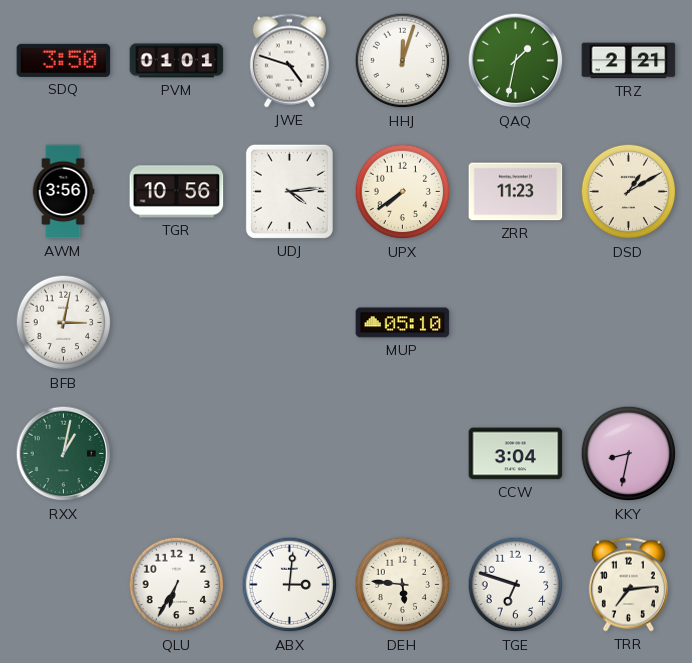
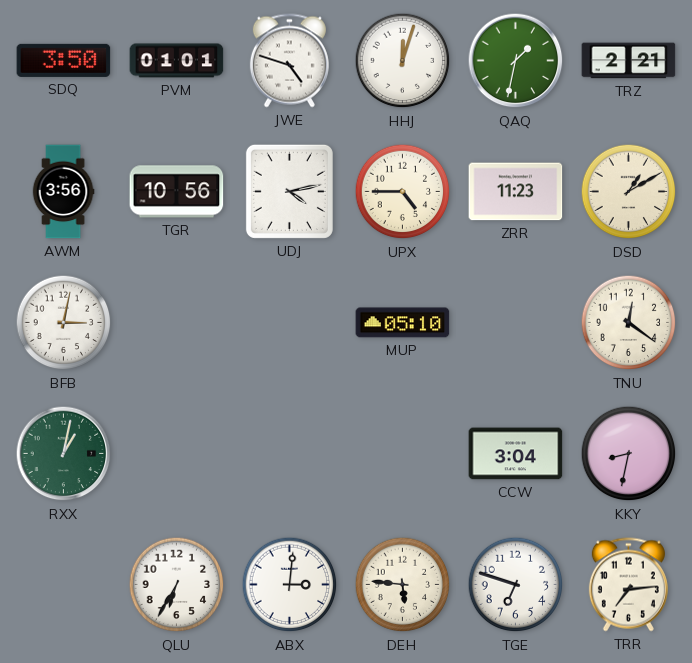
UDJ: 4:14 -> 4:13 (289, 191)
UPX: 7:39 -> 4:45 (403, 192)
TNU: none -> 12:21 (629, 323)
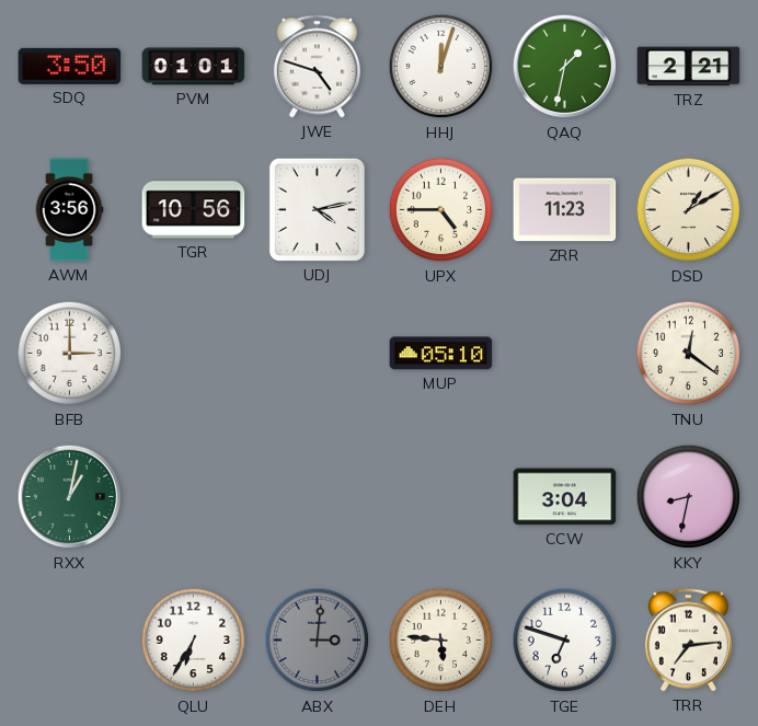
BFB: 3:02 -> 3:00 (70, 354)
ABX dial: white -> grey (318, 641)
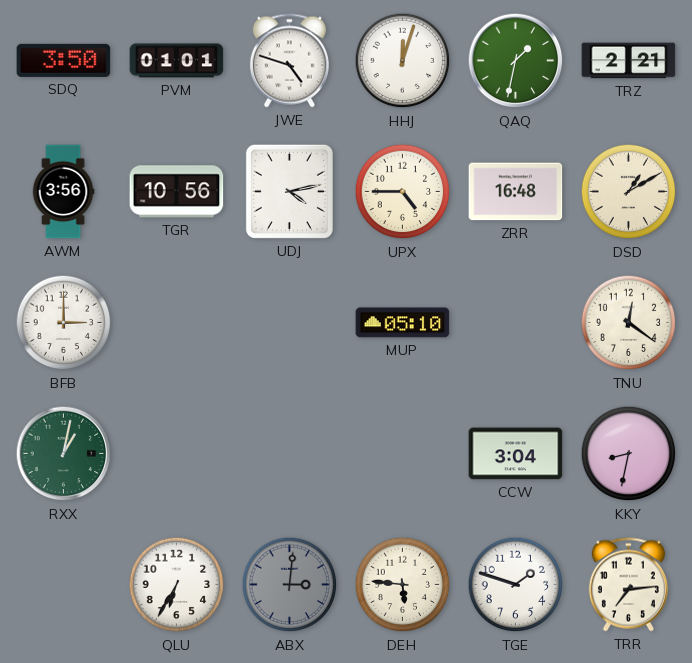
ZRR: 11:23 -> 16:48 (516, 192)
TGE: 6:48 -> 1:48 (516, 585)
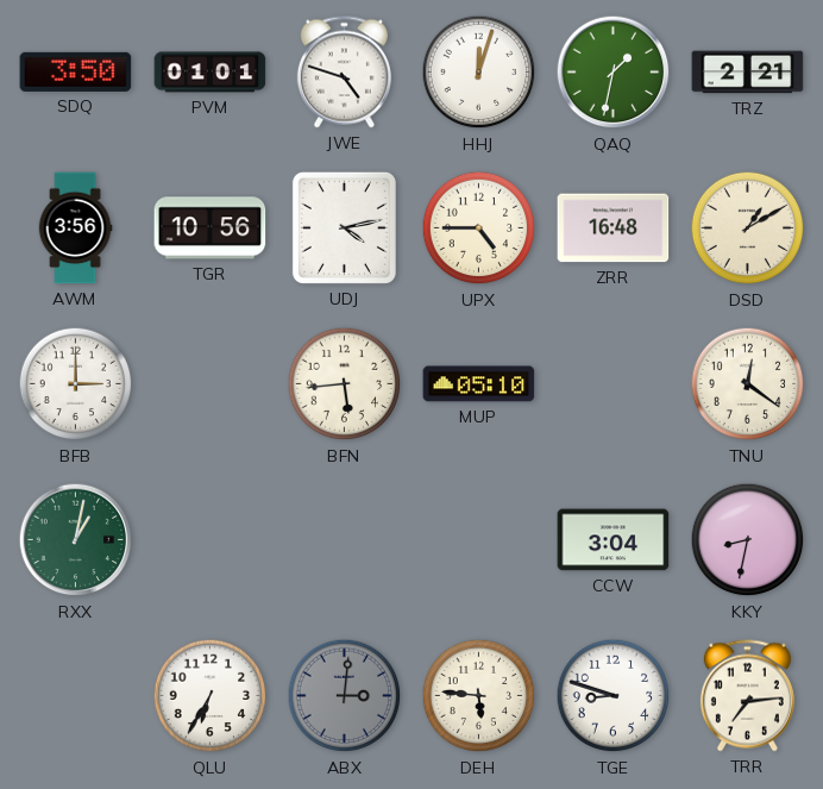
BFN: none -> 5:44 (345, 384)
TGE: 1:48 -> 8:48 (614, 696)
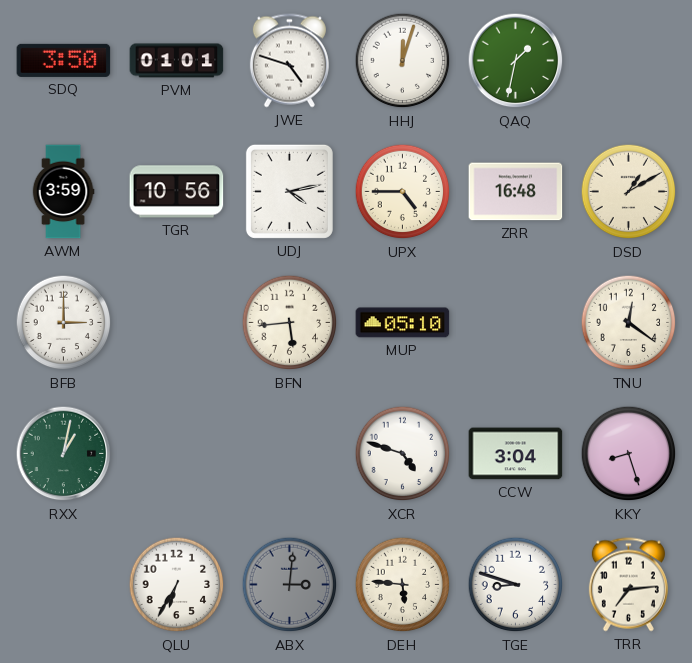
TRZ: 2:21 -> none (748, 73)
AWM: 3:56 -> 3:59 (63, 192)
XCR: none -> 4:48 (403, 454)
KKY: 8:32 -> 8:27 (629, 454)
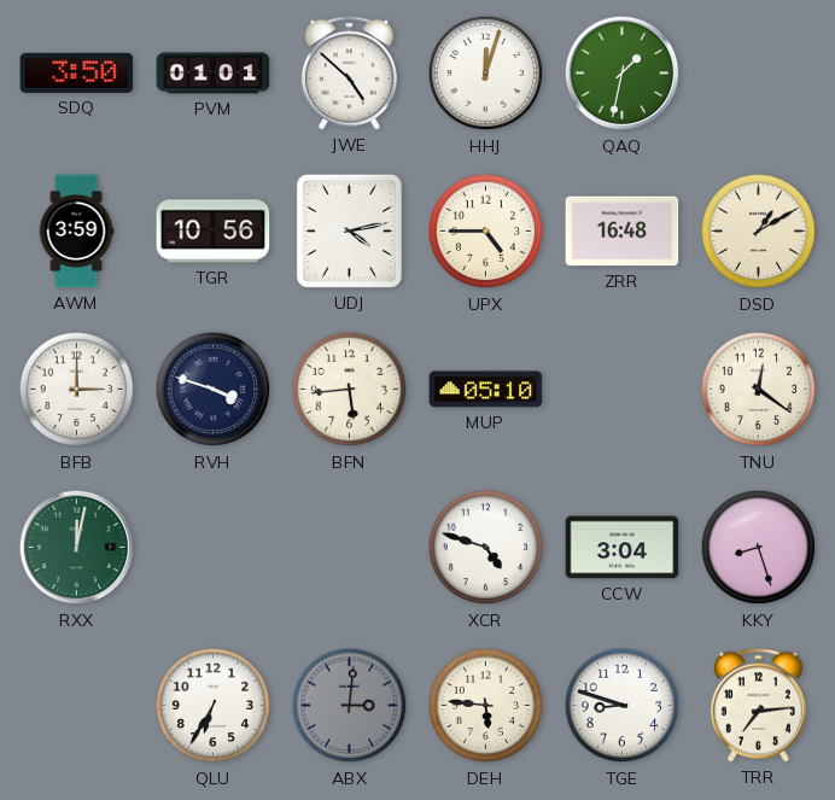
JWE: 4:48 -> 4:52 (349, 74)
RVH: none -> 3:48 (214, 390)
RXX: 1:02 -> 12:02 (77, 548)
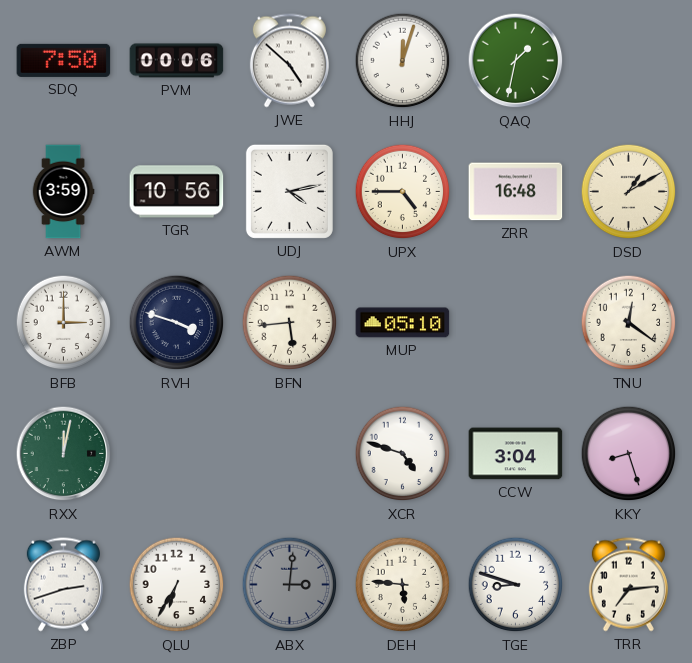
SDQ: 3:50 -> 7:50 (64, 60)
PVM: 01:01 -> 00:06 (177, 61)
ZBP: none -> 2:42 (63, 585)
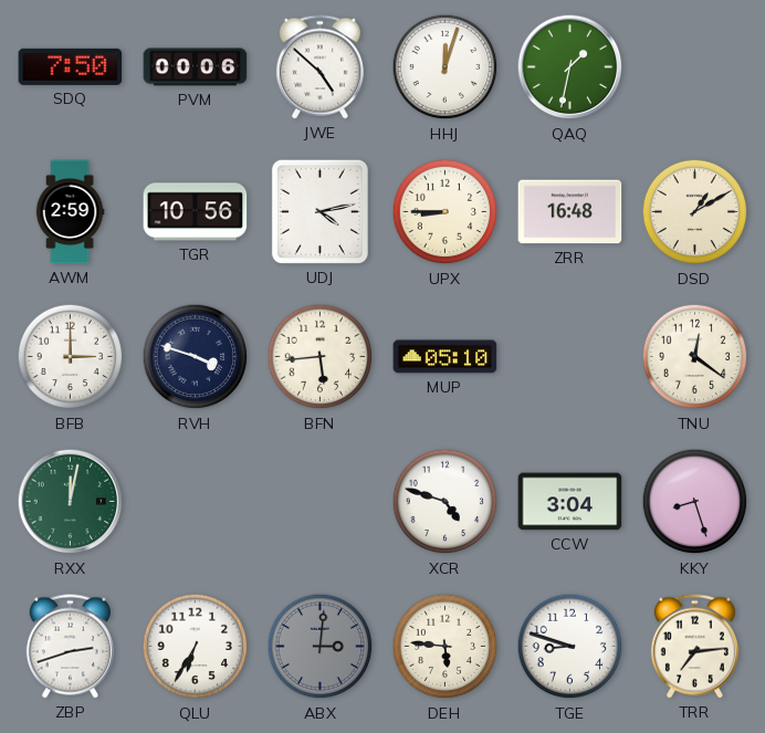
AWM: 3:59 -> 2:59 (70, 212)
UPX: 4:45 -> 8:45 (446, 212)
